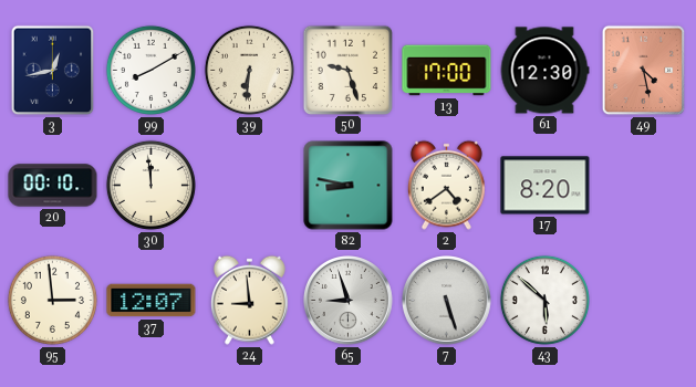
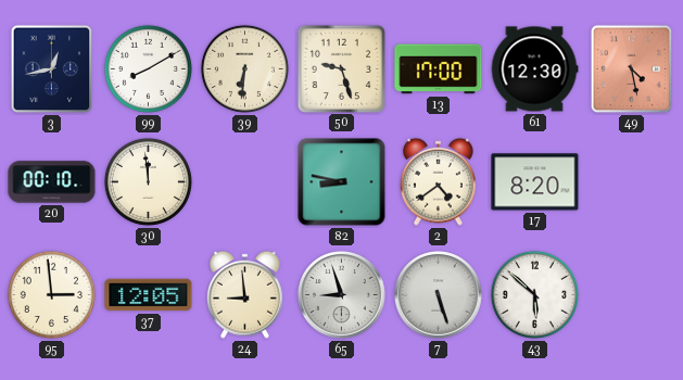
37: 12:07 -> 12:05 (149, 295)
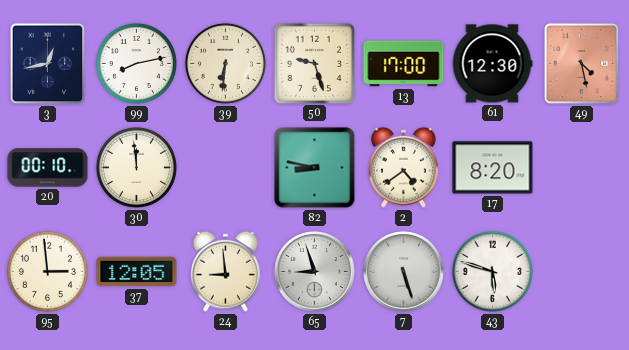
99: 8:10 -> 8:13 (136, 63)
43: 5:52 -> 5:48 (492, 271)
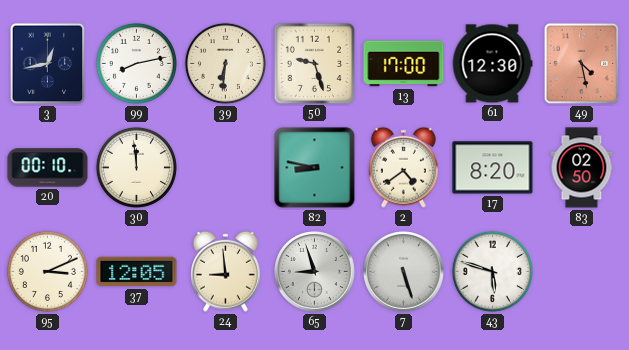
83: none -> 02:50 (582, 168)
95: 2:59 -> 3:11 (47, 271)
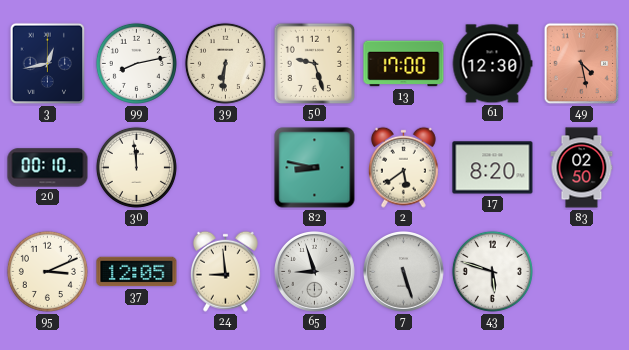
2: 4:39 -> 5:39 (403, 167)
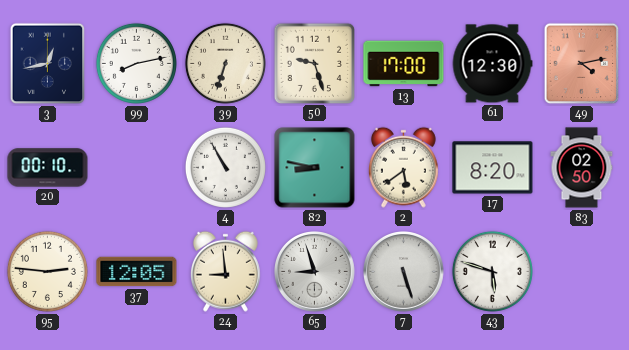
39: 6:31 -> 6:33 (225, 63)
49: 4:28 -> 4:13 (582, 64)
30: 11:59 -> none (136, 167)
4: none -> 10:55 (225, 167)
95: 3:11 -> 2:46 (47, 271)
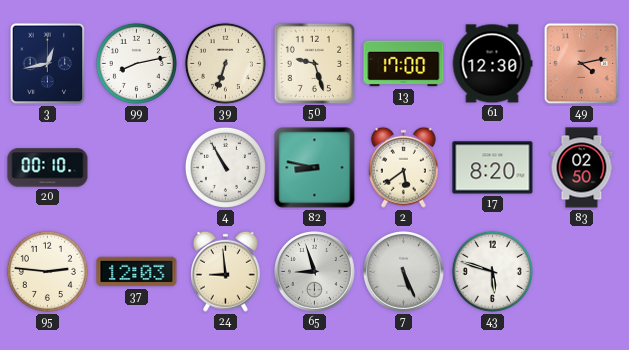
37: 12:05 -> 12:03 (137, 272)
7: 5:27 -> 5:26 (404, 272)
